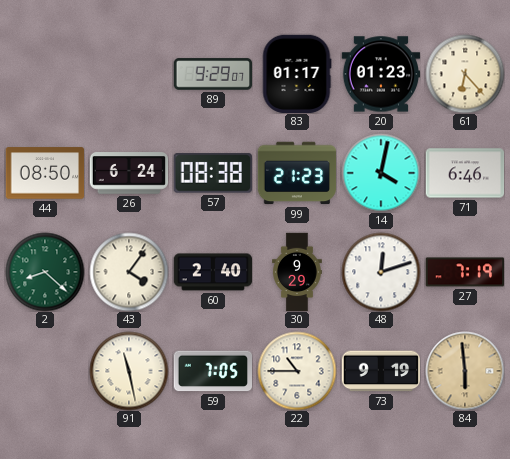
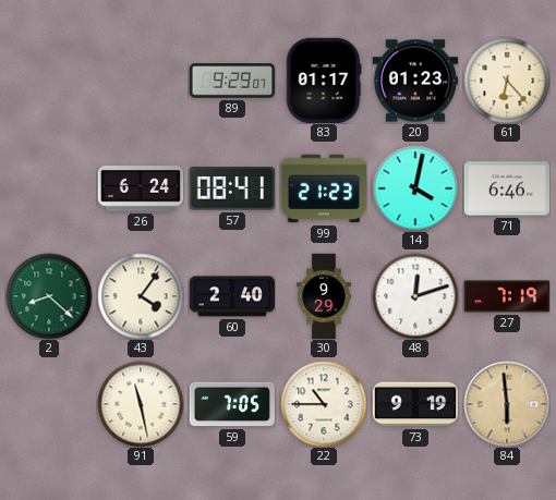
44: 08:50 -> none (45, 173)
57: 08:38 -> 08:41 (232, 188)
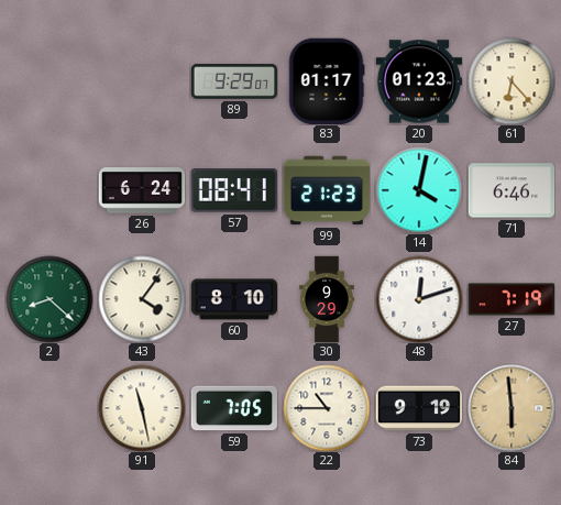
60: 2:40 -> 8:10 (234, 299)
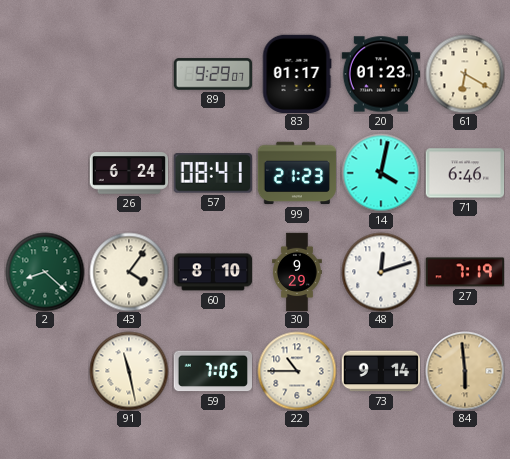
61: 6:23 -> 6:20 (465, 74)
73: 9:19 -> 9:14 (381, 371)
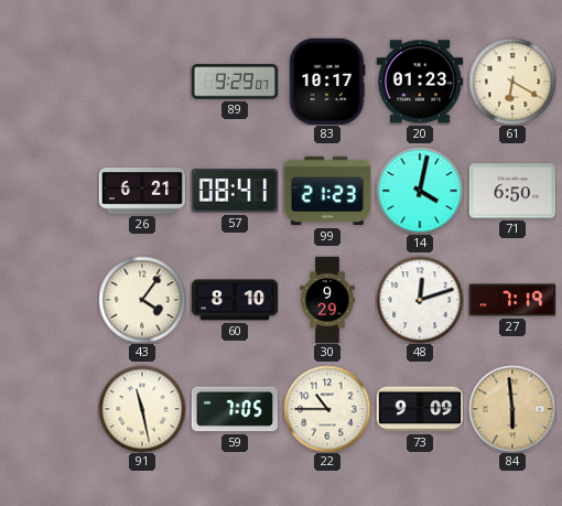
83: 01:17 -> 10:17 (327, 82)
26: 6:24 -> 6:21 (142, 191)
71: 6:46 -> 6:50 (512, 191)
2: 8:22 -> none (45, 272)
73: 9:14 -> 9:09 (420, 409)
